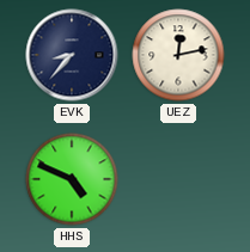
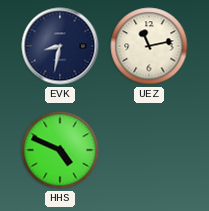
EVK: 8:37 -> 8:32 (60, 46)
UEZ: 12:13 -> 11:13 (149, 46)
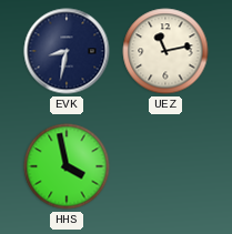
HHS: 4:49 -> 3:58 (67, 166)
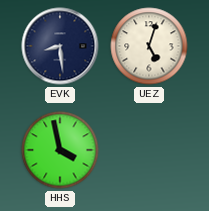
EVK: 8:32 -> 8:29 (60, 46)
UEZ: 11:13 -> 5:03 (149, 46)
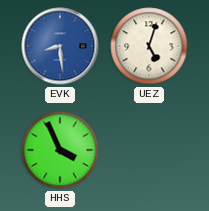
EVK dial: navy -> blue (60, 46)
HHS: 3:58 -> 3:56 (60, 150)
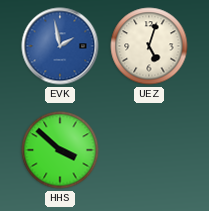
EVK: 8:29 -> 1:58 (60, 46)
HHS: 3:56 -> 3:52 (60, 150)
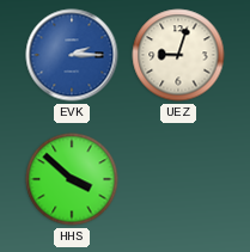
EVK: 1:58 -> 2:15 (72, 55)
UEZ: 5:03 -> 9:03 (178, 55)
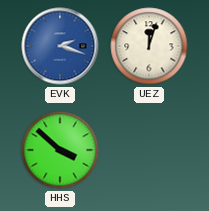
EVK: 2:15 -> 2:18 (60, 46)
UEZ: 9:03 -> 12:03 (149, 46)
